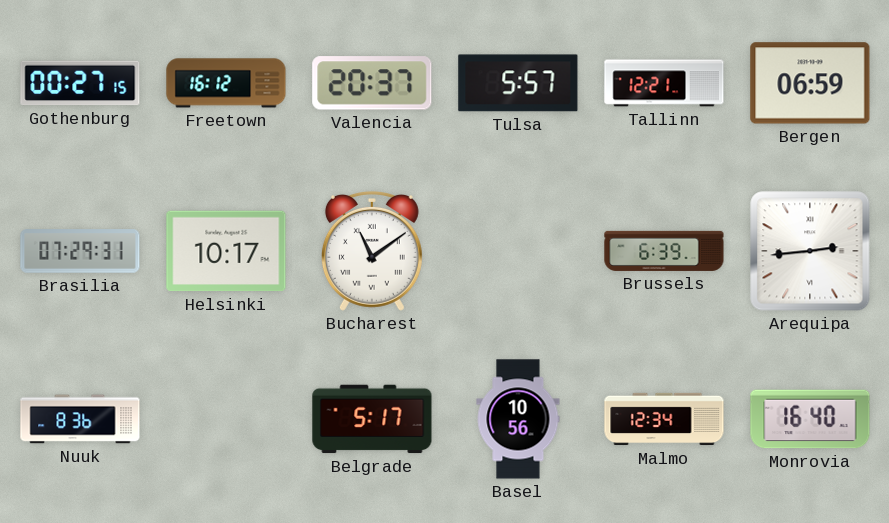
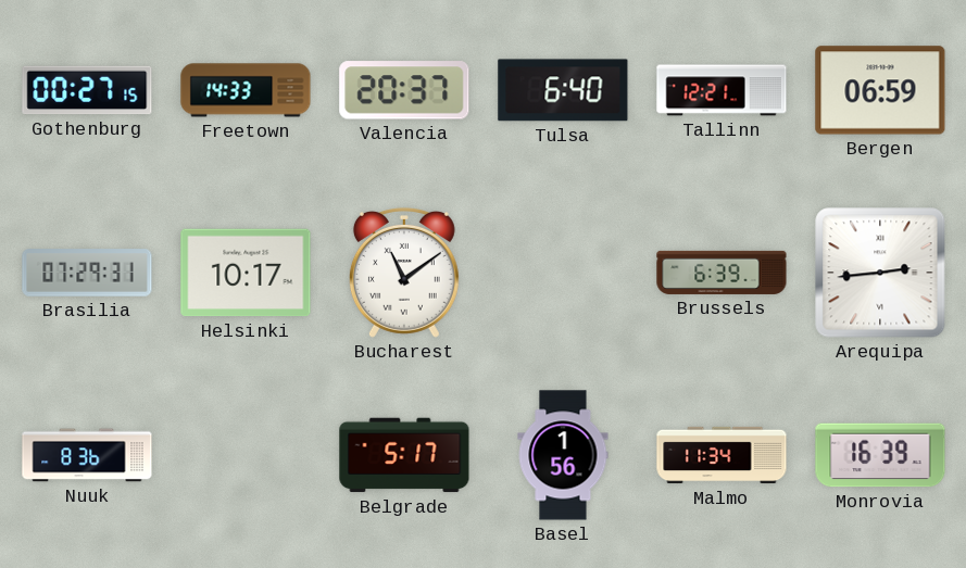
Freetown: 16:12 -> 14:33 (246, 90)
Tulsa: 5:57 -> 6:40 (563, 90)
Basel: 10:56 -> 1:56 (563, 455)
Malmo: 12:34 -> 11:34 (722, 455)
Monrovia: 16:40 -> 16:39 (880, 455)
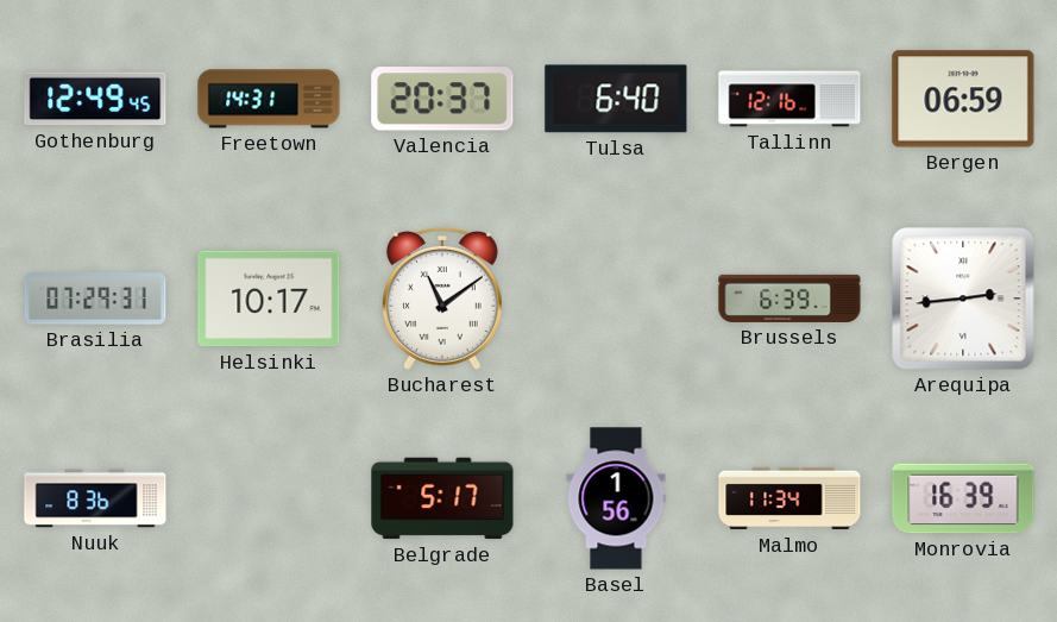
Gothenburg: 00:27 -> 12:49 (95, 99)
Freetown: 14:33 -> 14:31 (269, 99)
Tallinn: 12:21 -> 12:16 (789, 99)
